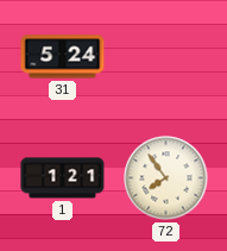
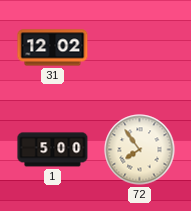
31: 5:24 -> 12:02 (53, 48)
1: 1:21 -> 5:00 (53, 150)
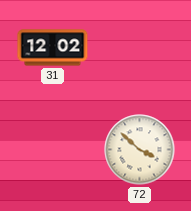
1: 5:00 -> none (53, 150)
72: 7:54 -> 3:52 (140, 150)
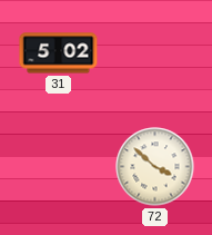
31: 12:02 -> 5:02 (59, 53)
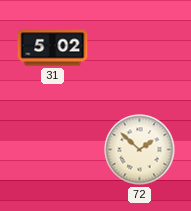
72: 3:52 -> 1:52 (140, 150)
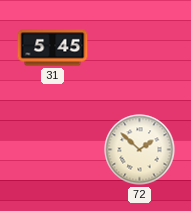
31: 5:02 -> 5:45 (53, 48)
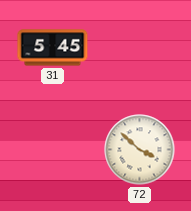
72: 1:52 -> 3:52 (140, 150)
